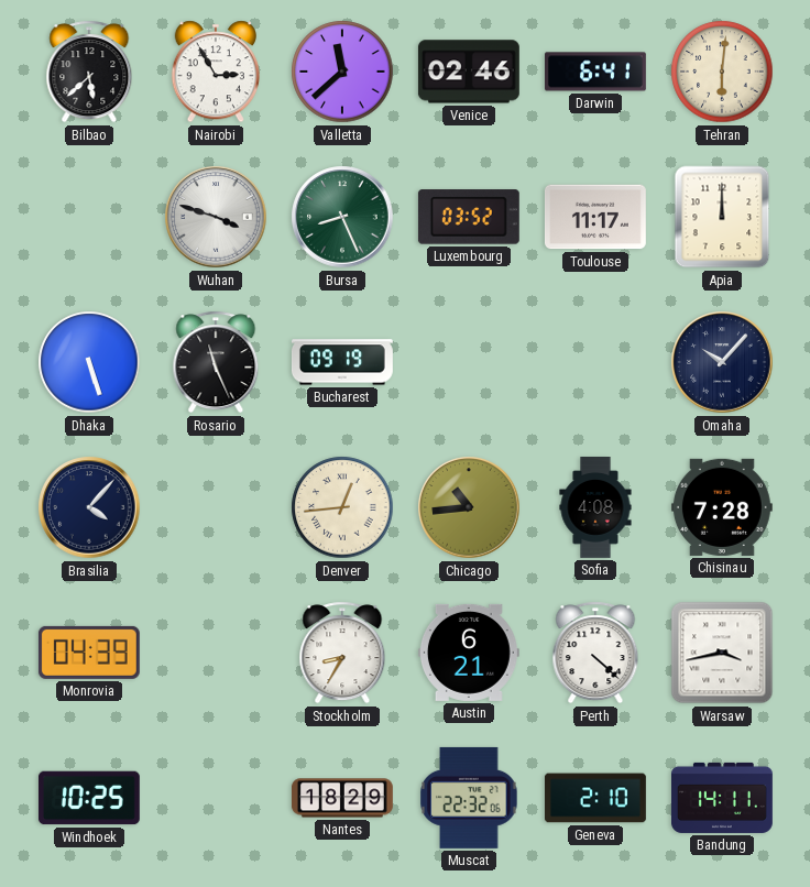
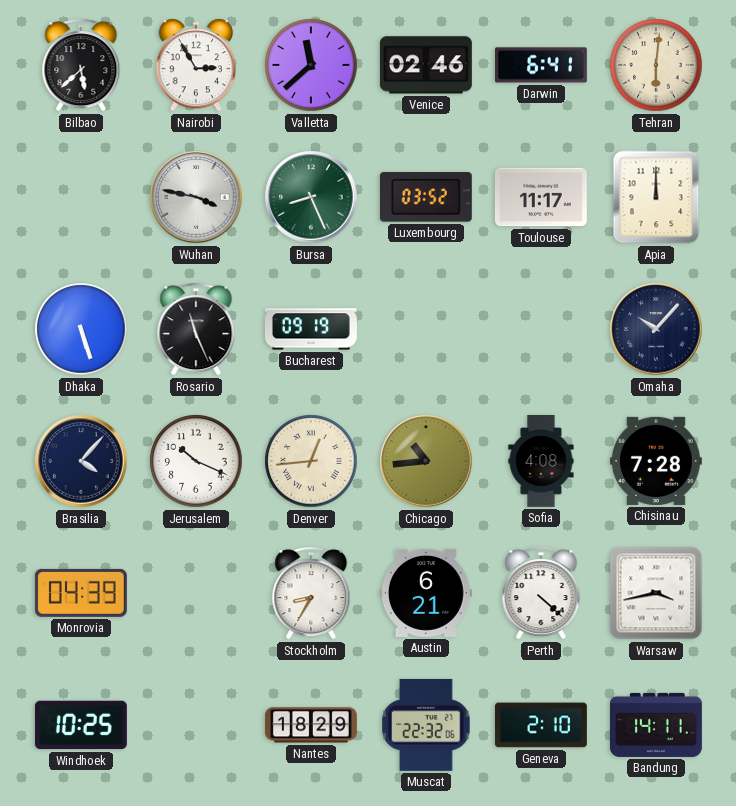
Wuhan: 3:48 -> 3:47 (196, 197)
Jerusalem: none -> 10:19 (196, 461)
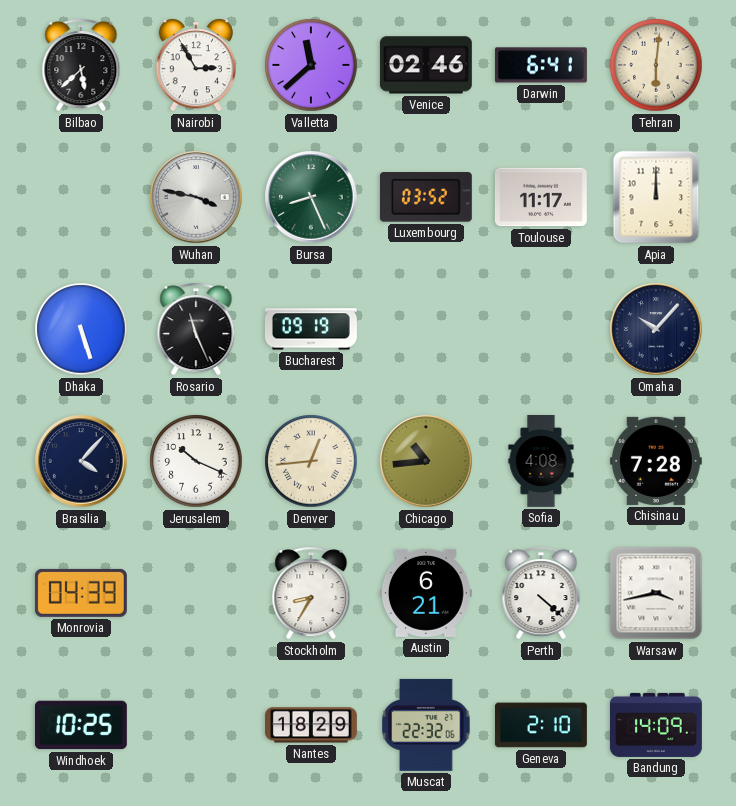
Bandung: 14:11 -> 14:09 (656, 725)
